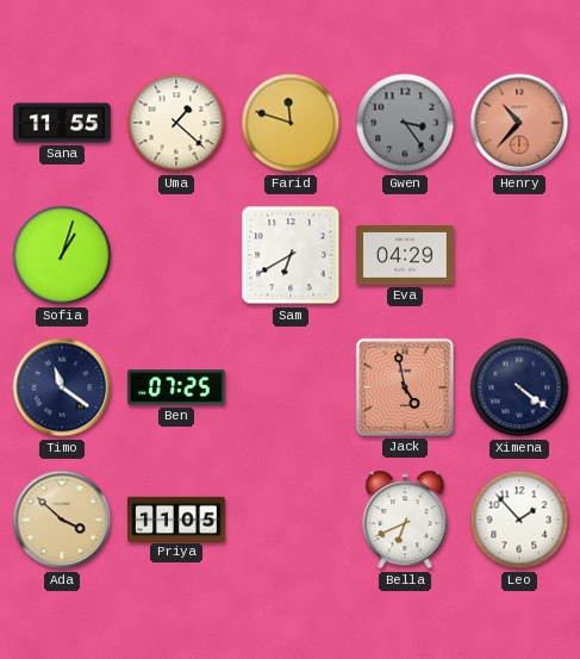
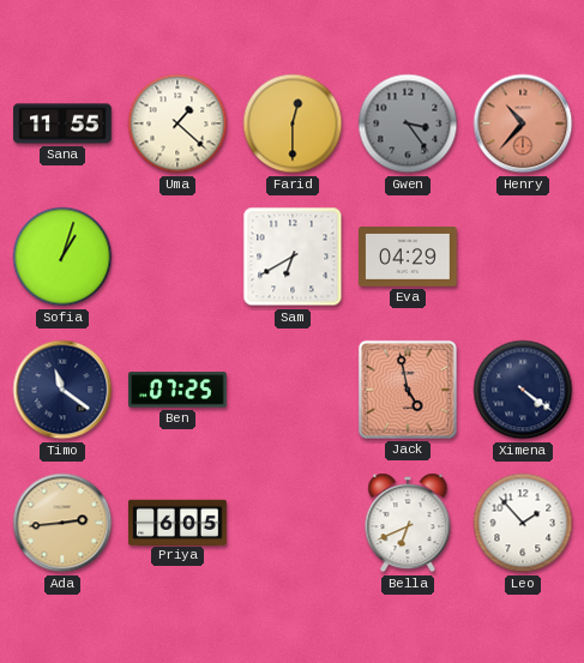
Farid: 11:48 -> 12:30 (293, 123)
Ada: 3:52 -> 2:44 (62, 523)
Priya: 11:05 -> 6:05 (179, 522)
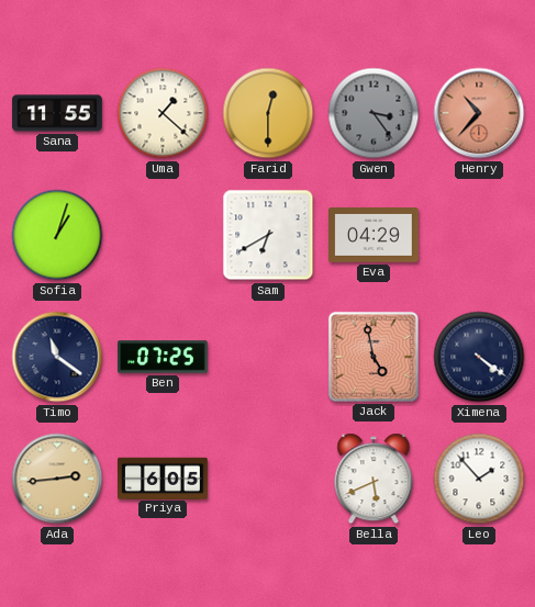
Bella: 6:41 -> 5:41 (374, 479)
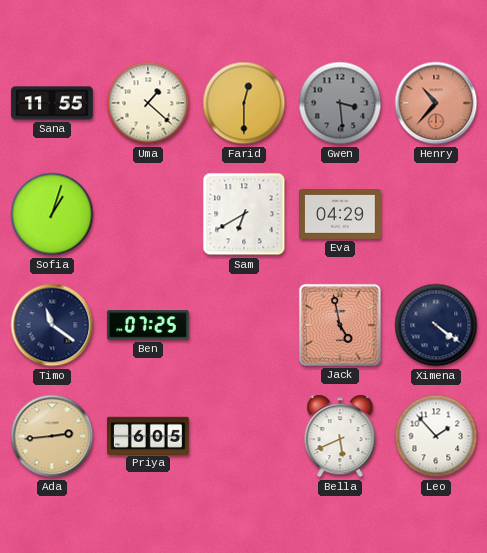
Gwen: 3:24 -> 3:29 (340, 103)
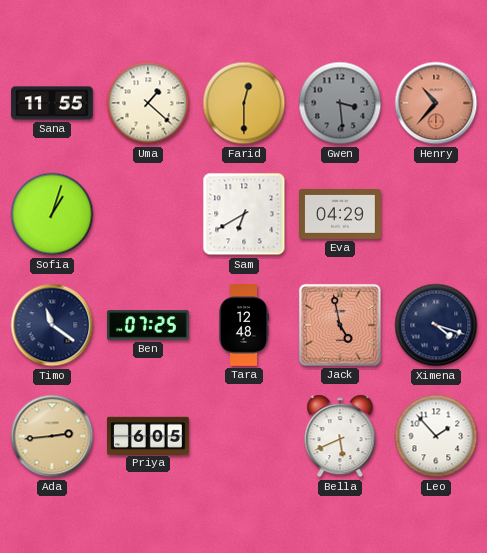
Tara: none -> 12:48 (244, 325)
Ximena: 4:21 -> 4:18 (436, 325)
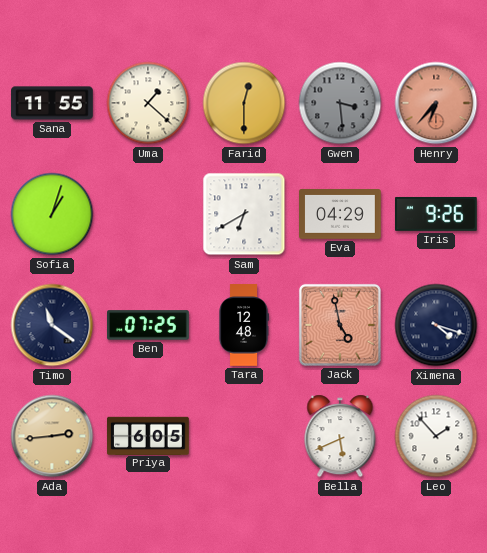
Henry: 10:37 -> 6:37 (436, 103)
Iris: none -> 9:26 (437, 214)
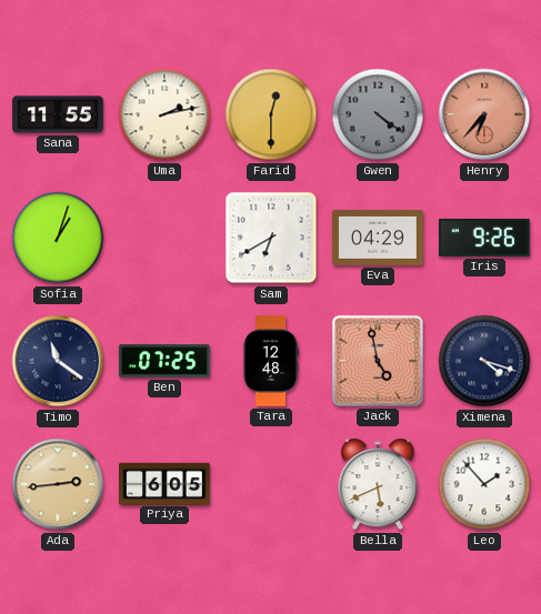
Uma: 1:22 -> 2:13 (164, 114)
Gwen: 3:29 -> 4:21 (378, 114)
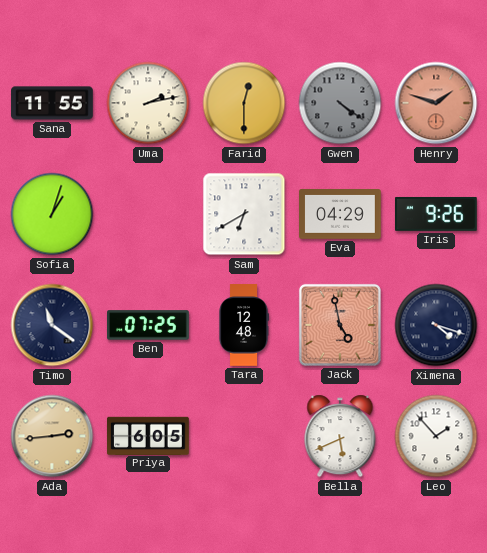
Henry: 6:37 -> 1:48 (436, 103)
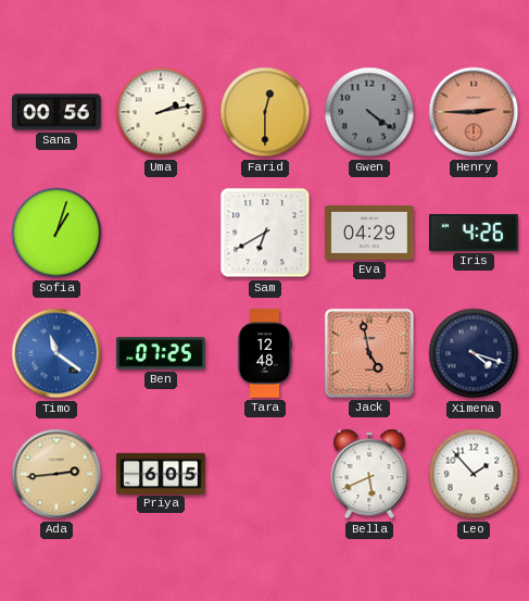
Sana: 11:55 -> 00:56 (56, 112)
Henry: 1:48 -> 2:45 (474, 112)
Iris: 9:26 -> 4:26 (475, 233)
Timo dial: navy -> blue (56, 353)
